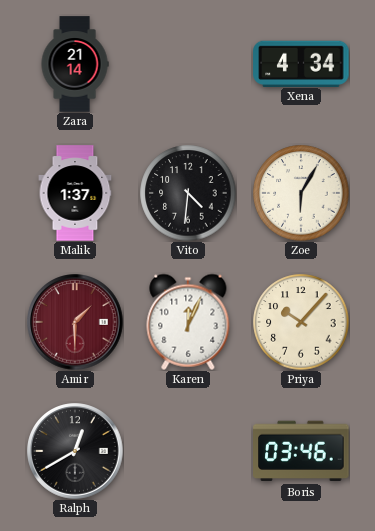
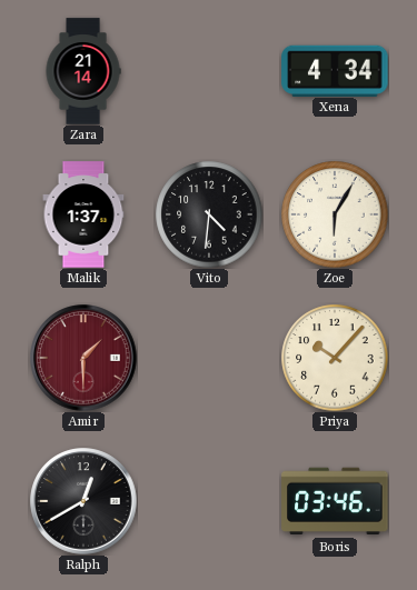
Karen: 12:04 -> none (188, 322)
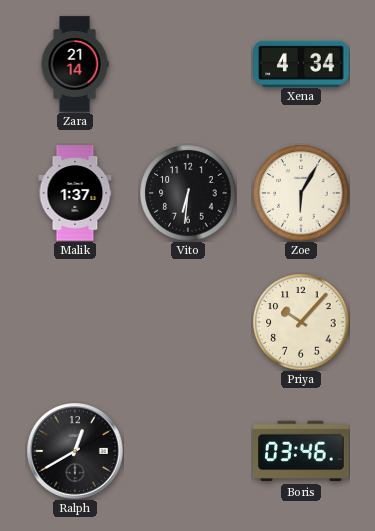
Vito: 4:31 -> 6:31 (188, 193)
Amir: 1:30 -> none (83, 358)
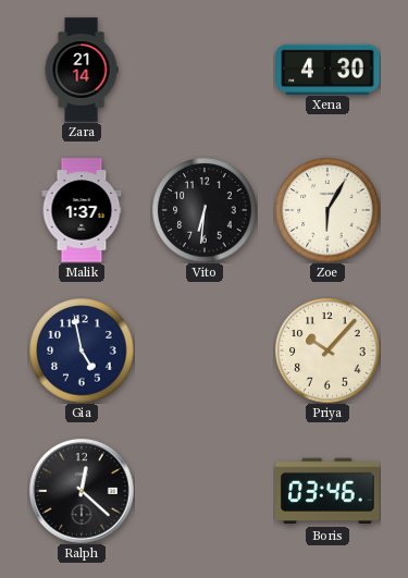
Xena: 4:34 -> 4:30 (327, 69)
Gia: none -> 4:58 (82, 351)
Ralph: 12:40 -> 12:22 (82, 491)
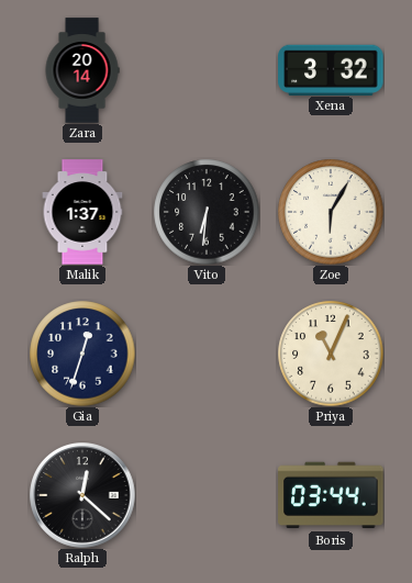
Zara: 21:14 -> 20:14 (82, 70)
Xena: 4:30 -> 3:32 (331, 69)
Gia: 4:58 -> 12:33 (82, 354)
Priya: 10:07 -> 11:04 (331, 354)
Boris: 03:46 -> 03:44 (331, 495)
